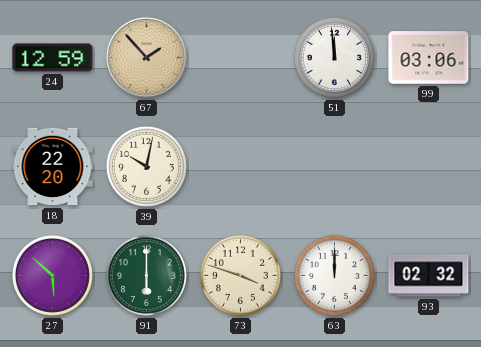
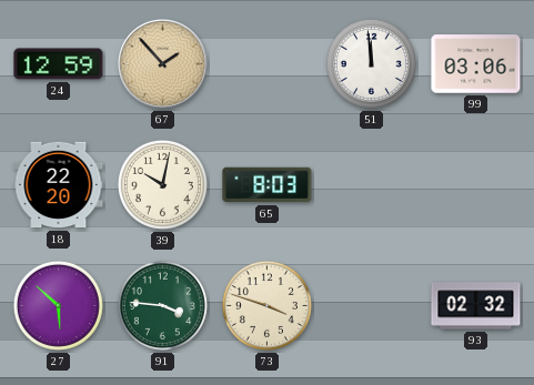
65: none -> 8:03 (268, 185)
91: 6:00 -> 3:46 (162, 305)
63: 12:00 -> none (334, 275)
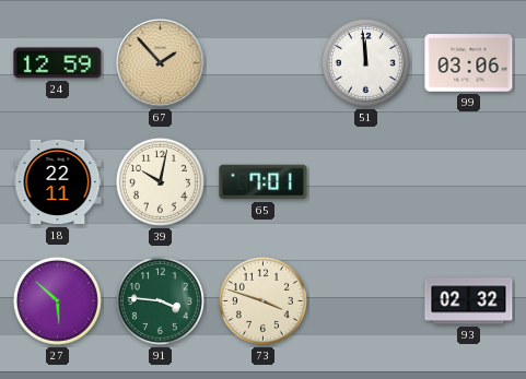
18: 22:20 -> 22:11 (58, 182)
65: 8:03 -> 7:01 (264, 182)
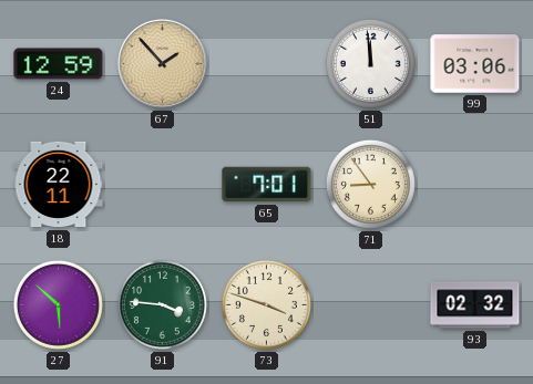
39: 10:02 -> none (160, 181)
71: none -> 8:54 (370, 184)
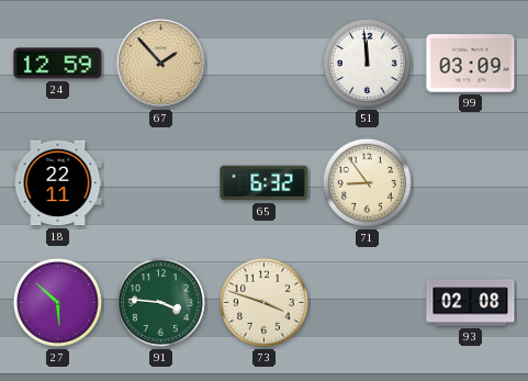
99: 03:06 -> 03:09 (471, 64)
65: 7:01 -> 6:32 (265, 183)
93: 02:32 -> 02:08 (471, 303)
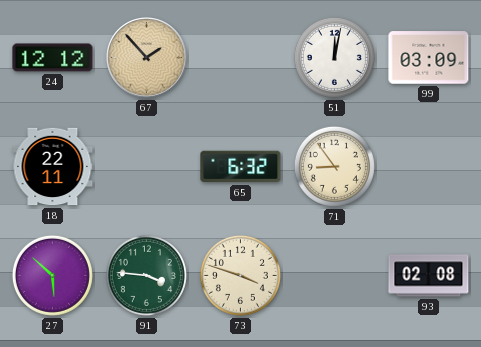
24: 12:59 -> 12:12 (53, 58)
51: 11:59 -> 12:02 (334, 57)
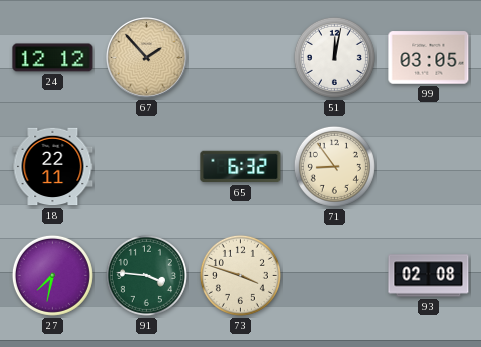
99: 03:09 -> 03:05 (429, 58)
27: 5:52 -> 7:32 (52, 275)
